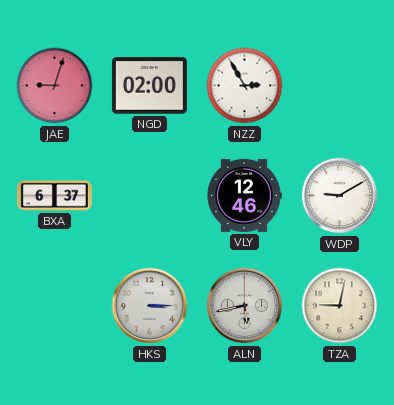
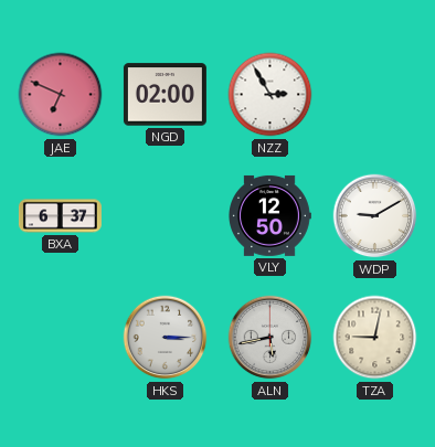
JAE: 9:03 -> 6:49 (61, 95)
VLY: 12:46 -> 12:50 (269, 215)
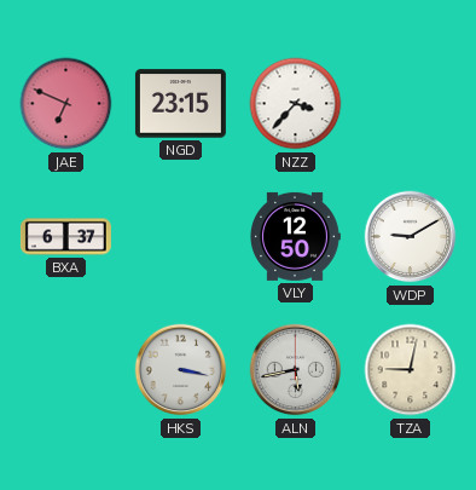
NGD: 02:00 -> 23:15 (180, 104)
NZZ: 2:55 -> 3:37 (296, 104)
HKS: 3:15 -> 3:17 (181, 370)
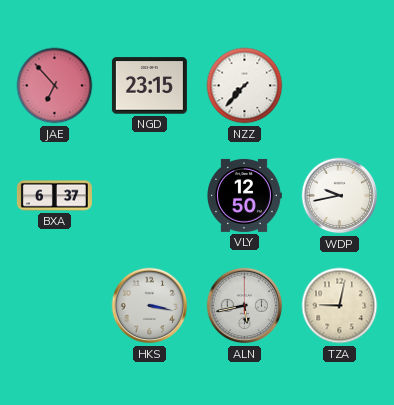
JAE: 6:49 -> 6:53 (55, 86)
NZZ: 3:37 -> 7:37 (245, 86)
WDP: 9:10 -> 9:43 (340, 196)
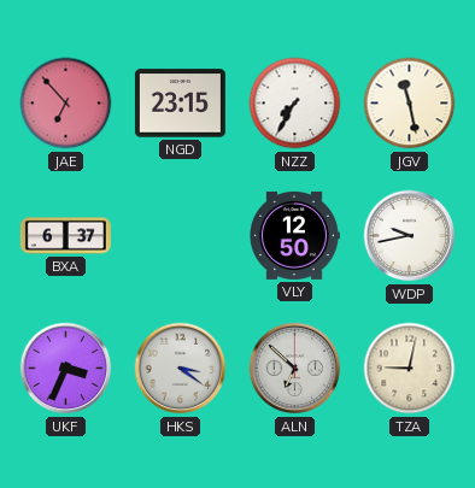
NZZ: 7:37 -> 7:35 (295, 104)
JGV: none -> 11:28 (410, 104)
UKF: none -> 3:34 (66, 369)
HKS: 3:17 -> 3:21 (181, 369)
ALN: 5:43 -> 6:52 (295, 369)
